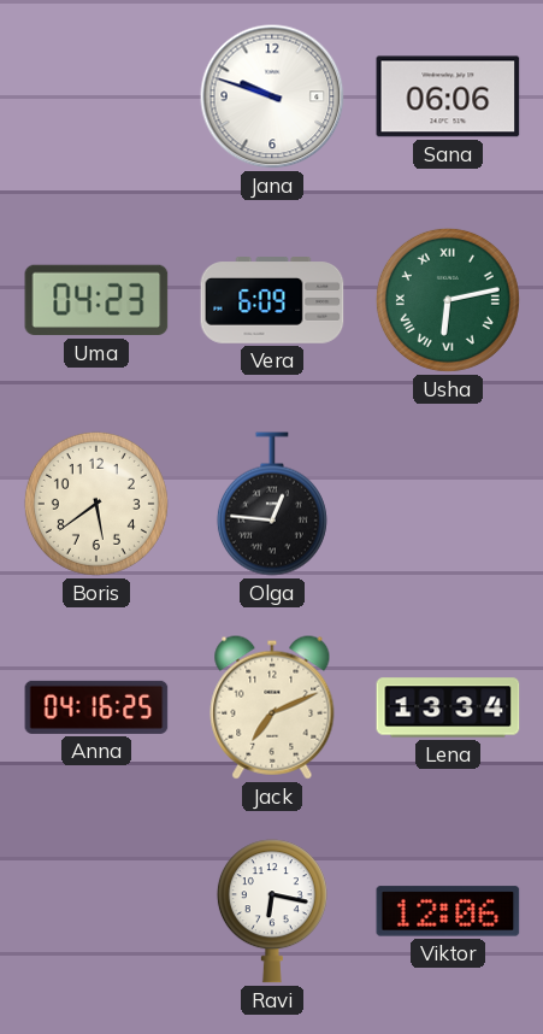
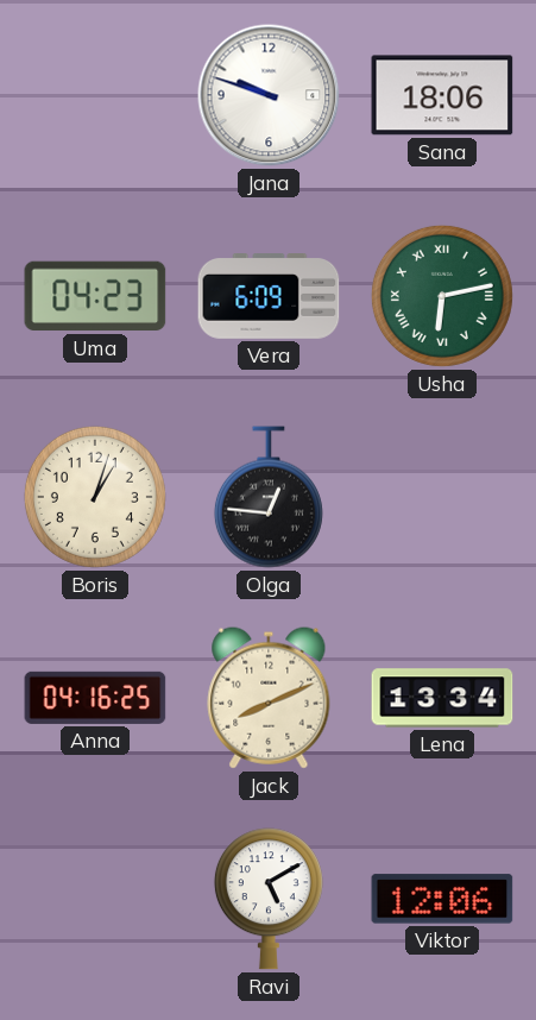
Sana: 06:06 -> 18:06 (442, 95)
Boris: 5:39 -> 1:03 (95, 497)
Jack: 7:11 -> 8:11 (269, 698)
Ravi: 6:17 -> 5:10 (269, 899)
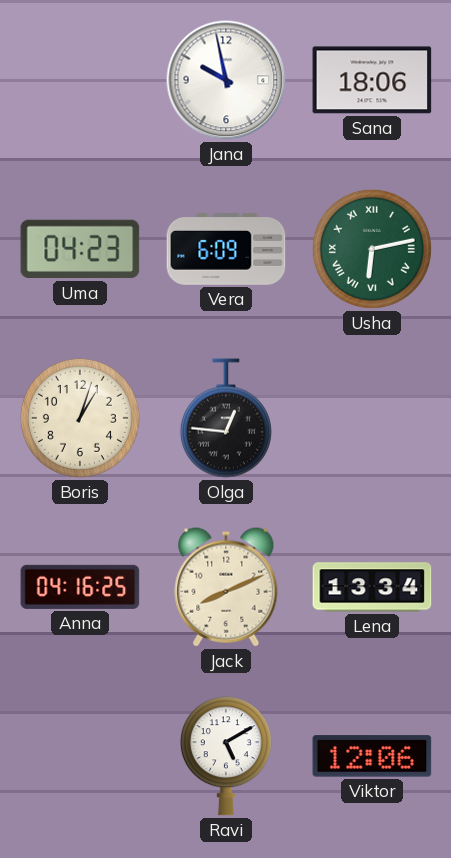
Jana: 9:48 -> 9:58 (226, 80)
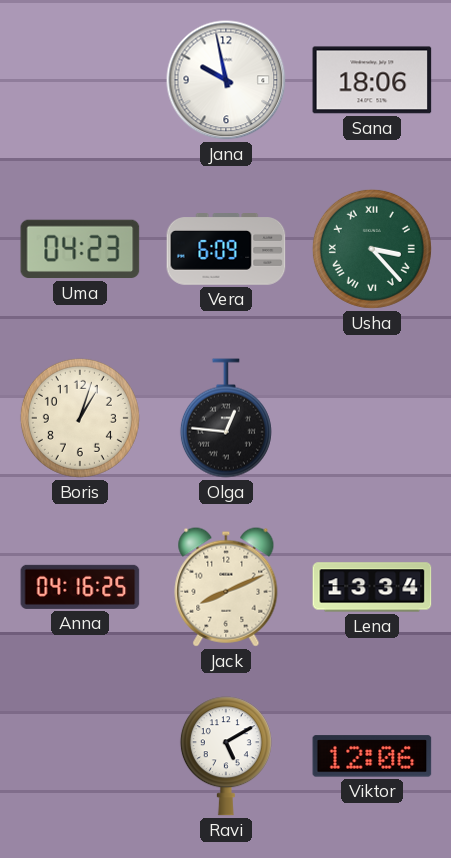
Usha: 6:13 -> 3:23 (372, 249)
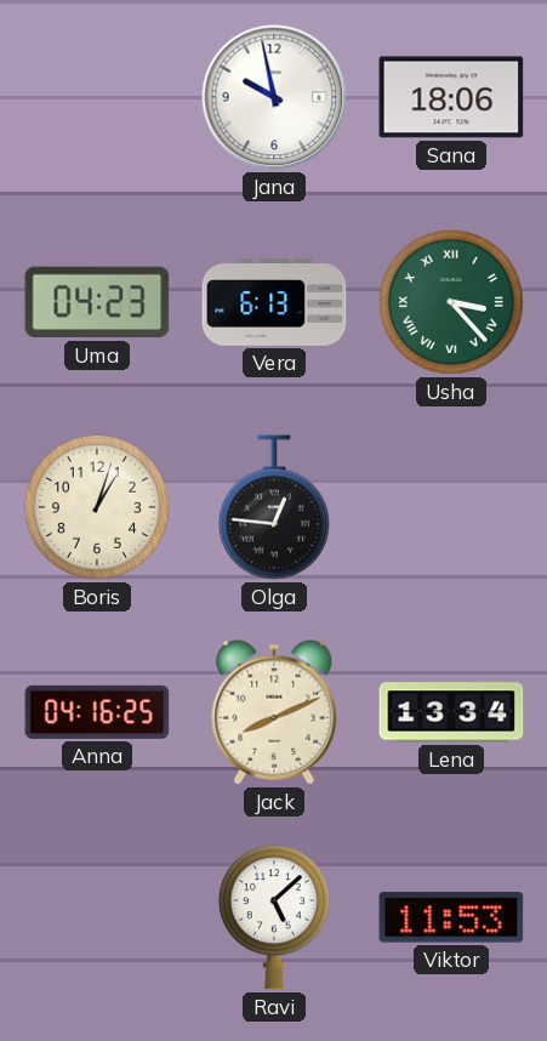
Vera: 6:09 -> 6:13 (274, 303)
Ravi: 5:10 -> 5:08 (274, 917)
Viktor: 12:06 -> 11:53 (451, 917)
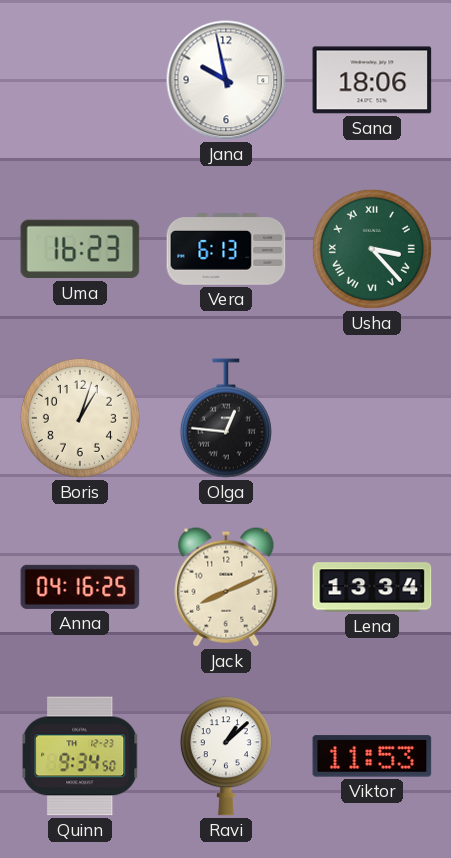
Uma: 04:23 -> 16:23 (80, 249)
Quinn: none -> 9:34 (80, 756)
Ravi: 5:08 -> 1:08 (226, 756)
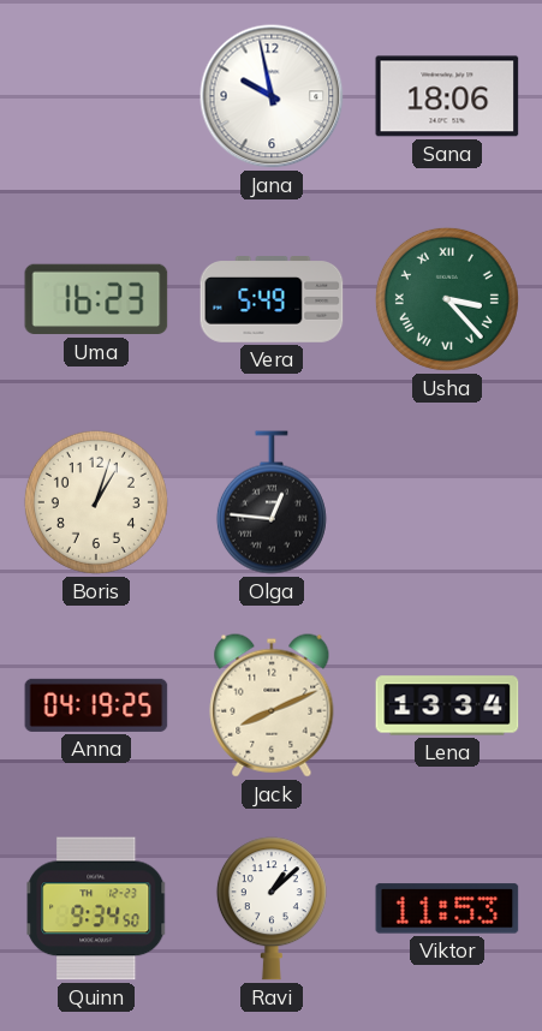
Vera: 6:13 -> 5:49 (272, 300)
Anna: 04:16 -> 04:19 (96, 705)
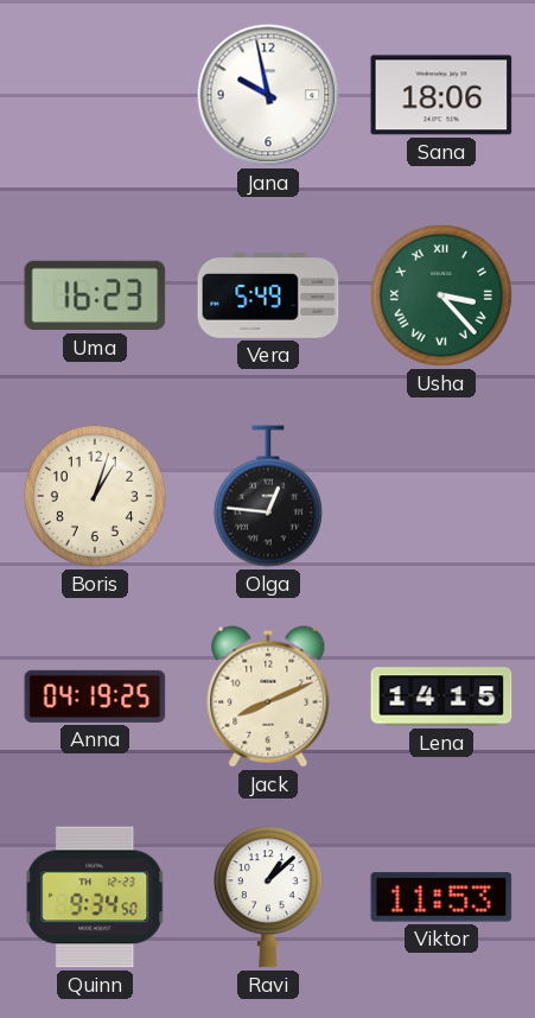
Lena: 13:34 -> 14:15 (441, 696)
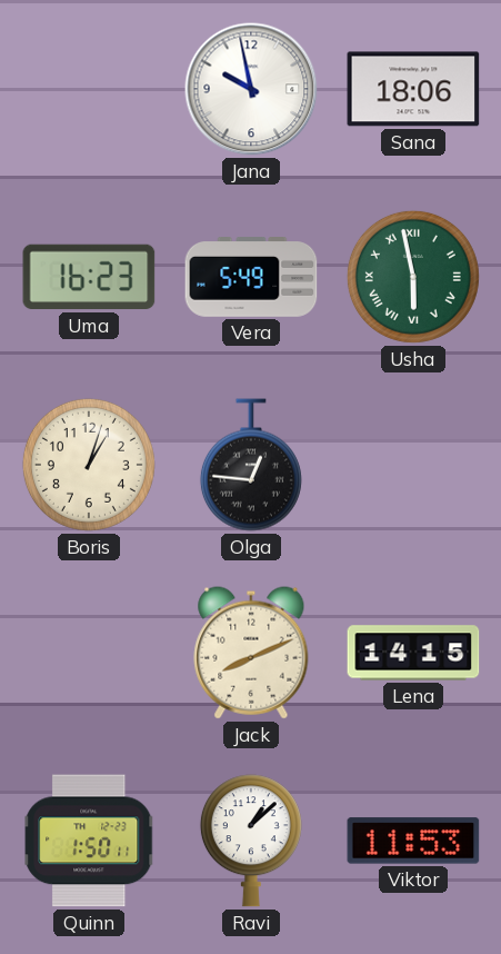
Usha: 3:23 -> 5:58 (413, 277)
Anna: 04:19 -> none (95, 696)
Quinn: 9:34 -> 1:50 (89, 841)
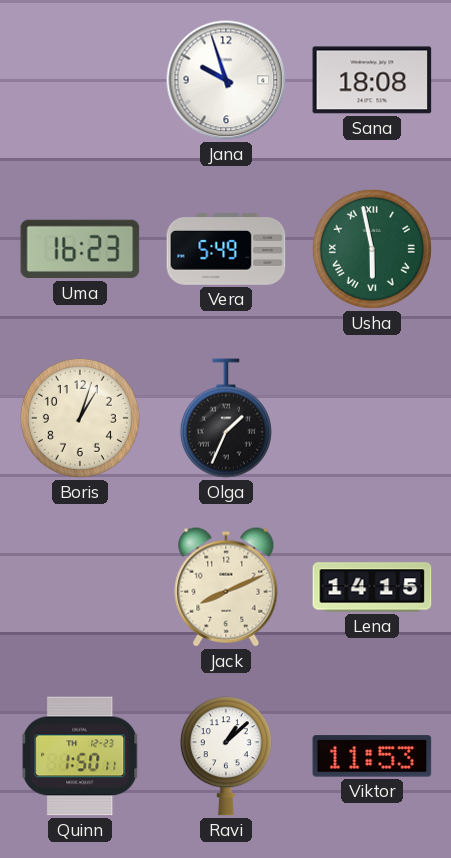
Jana: 9:58 -> 9:57 (226, 80)
Sana: 18:06 -> 18:08 (372, 80)
Olga: 12:46 -> 1:34 (226, 418)
